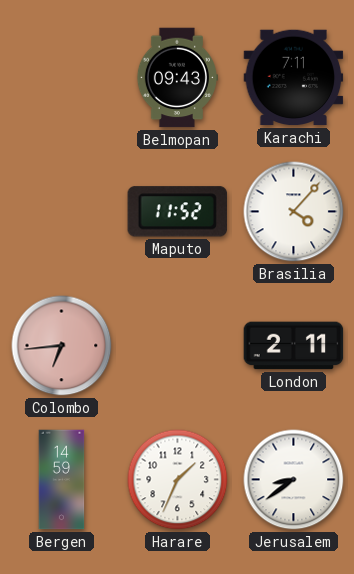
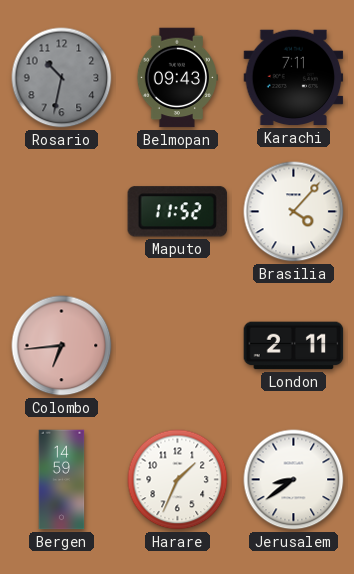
Rosario: none -> 10:32 (62, 78)
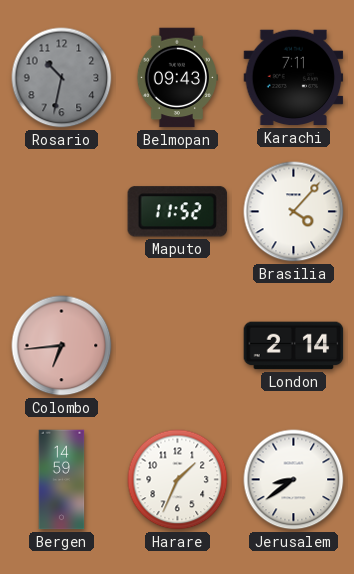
London: 2:11 -> 2:14 (294, 346)
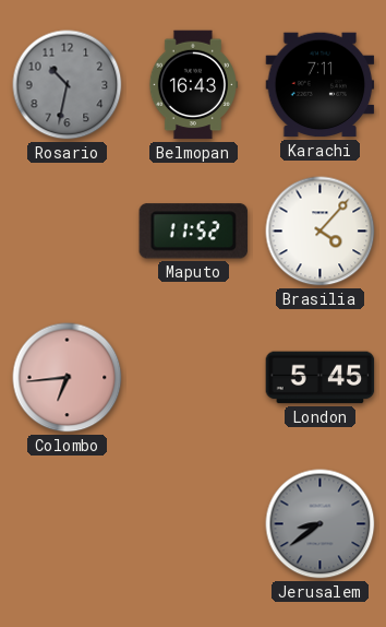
Belmopan: 09:43 -> 16:43 (193, 85)
London: 2:14 -> 5:45 (321, 378)
Bergen: 14:59 -> none (62, 480)
Harare: 1:34 -> none (178, 480)
Jerusalem dial: white -> grey (321, 524)
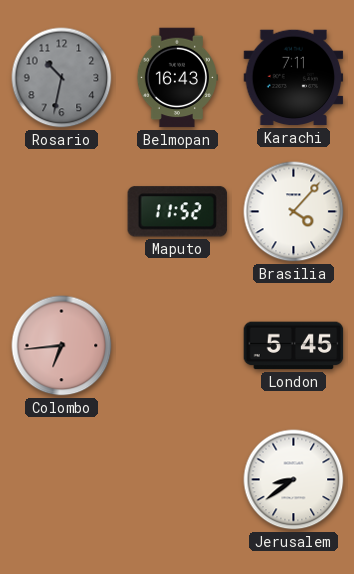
Jerusalem dial: grey -> white (294, 480)
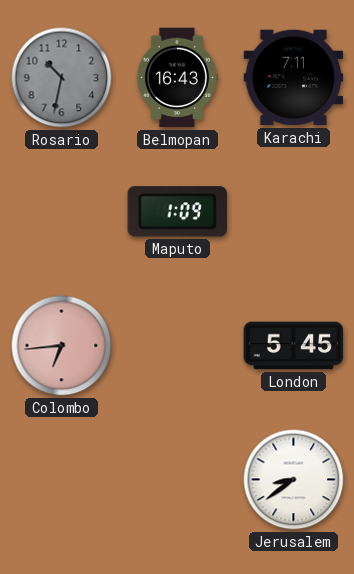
Maputo: 11:52 -> 1:09 (177, 212)
Brasilia: 4:07 -> none (294, 212)
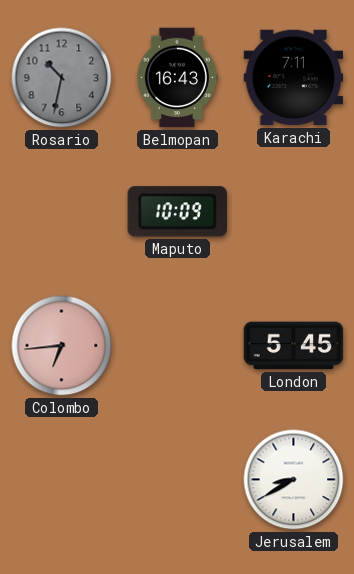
Maputo: 1:09 -> 10:09 (177, 212)
Jerusalem: 8:39 -> 8:40 (294, 480)
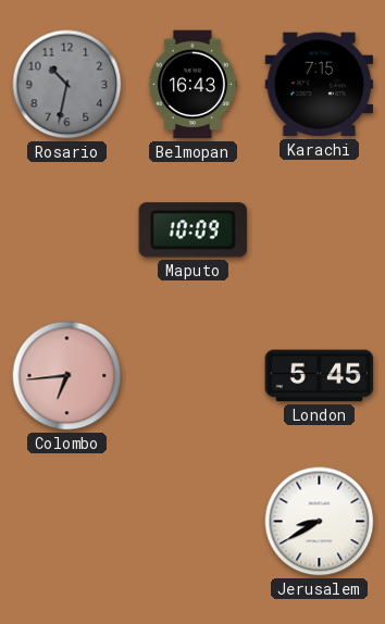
Karachi: 7:11 -> 7:15 (320, 85)
